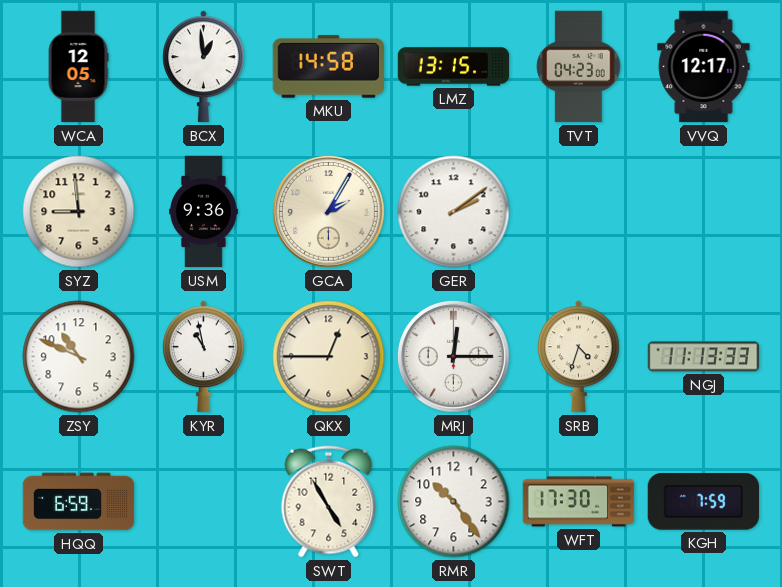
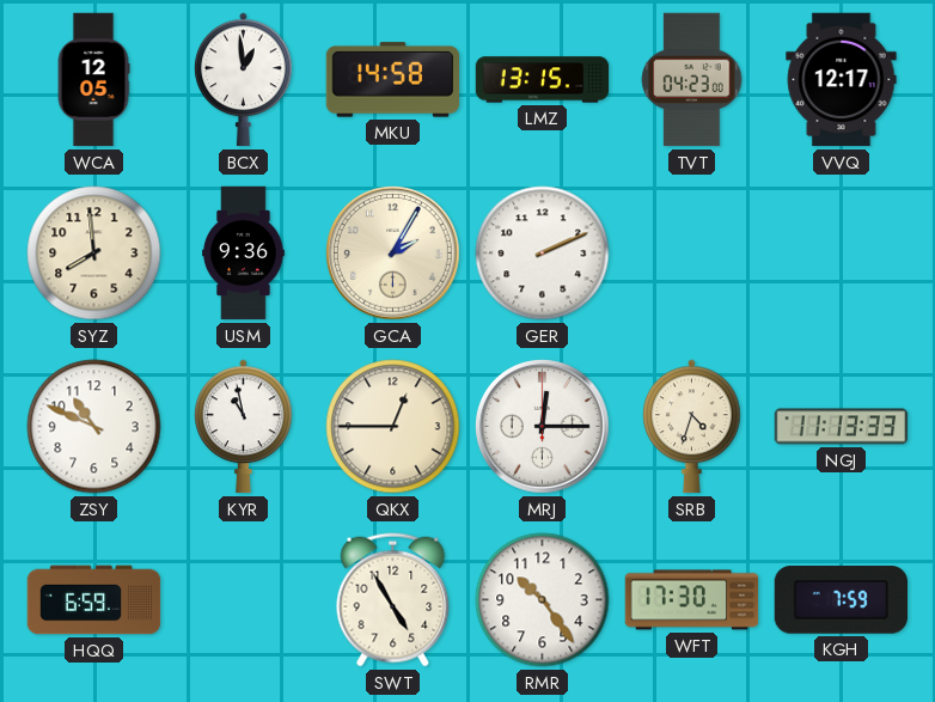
SYZ: 8:59 -> 7:59 (94, 254)
GER: 2:09 -> 2:11 (543, 254)
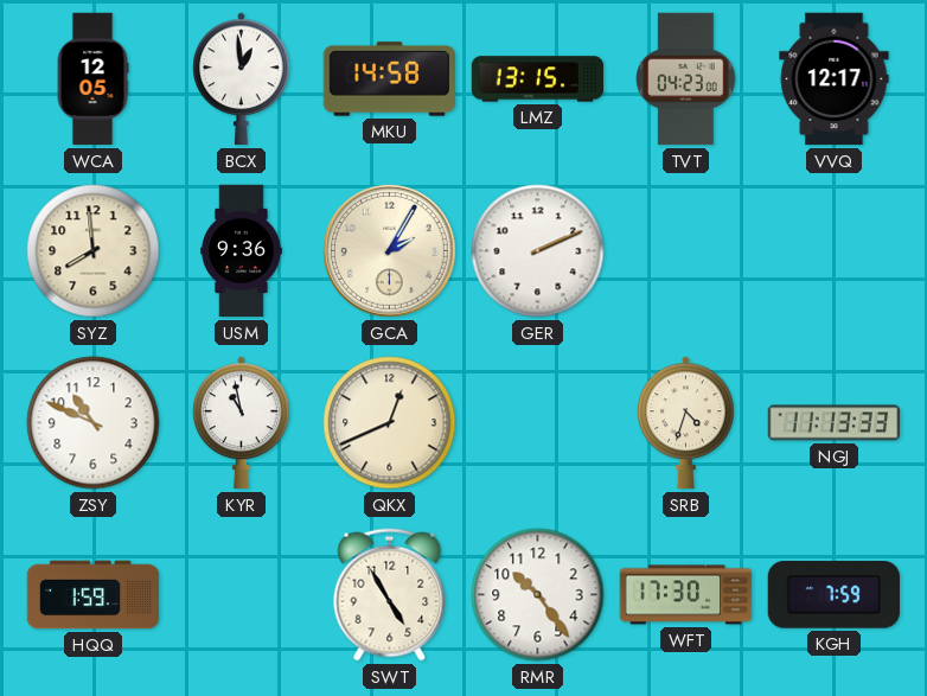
QKX: 12:45 -> 12:41 (390, 423)
MRJ: 12:15 -> none (543, 427)
HQQ: 6:59 -> 1:59 (94, 595)
